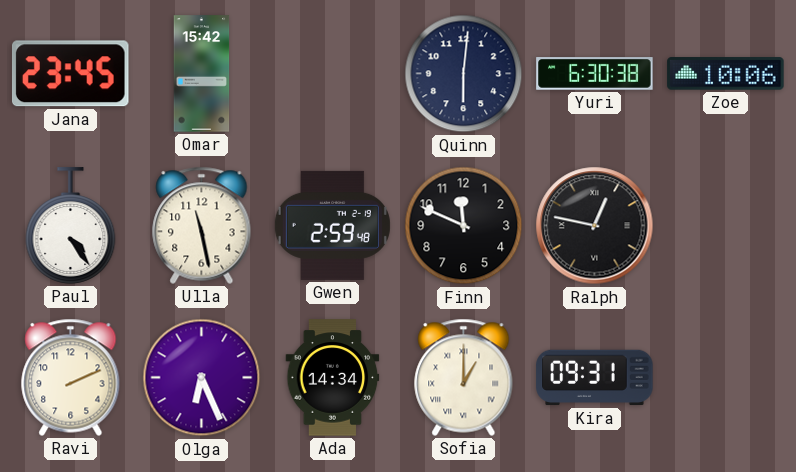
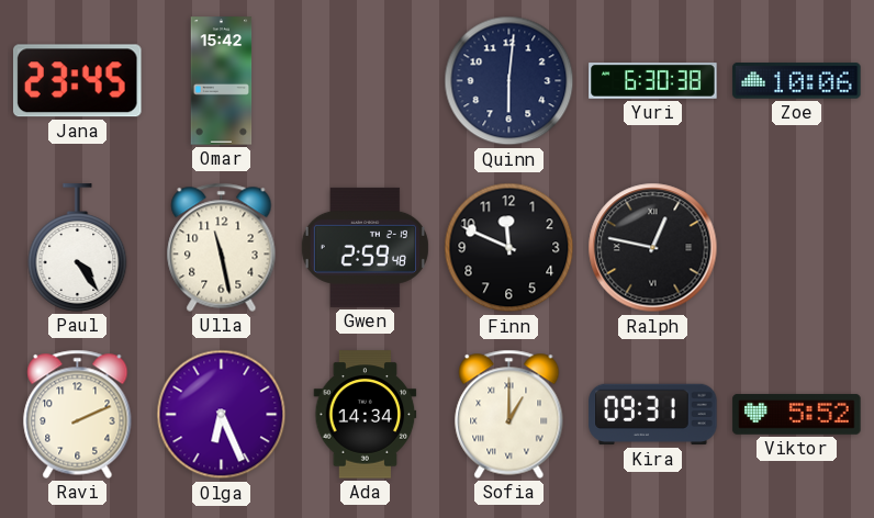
Viktor: none -> 5:52 (797, 415)
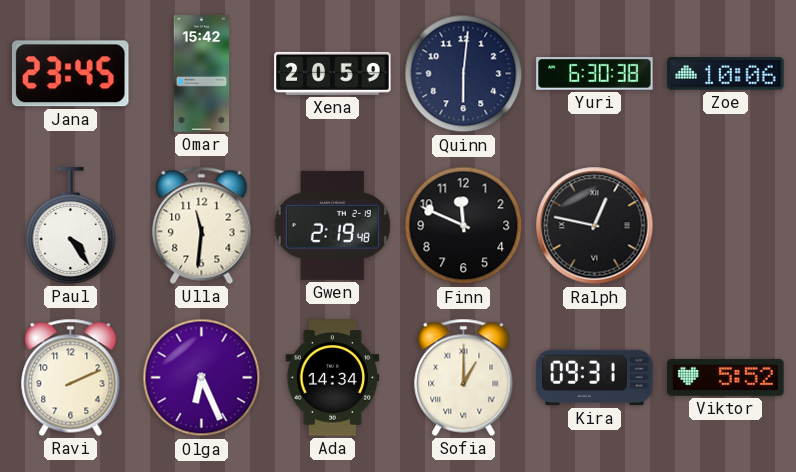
Xena: none -> 20:59 (333, 73)
Ulla: 11:28 -> 11:31 (202, 225)
Gwen: 2:59 -> 2:19 (332, 225)
